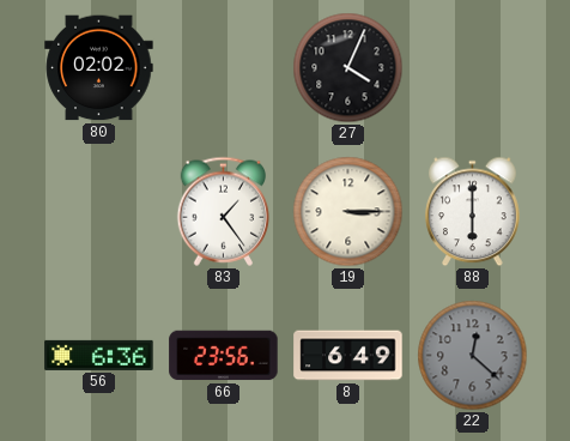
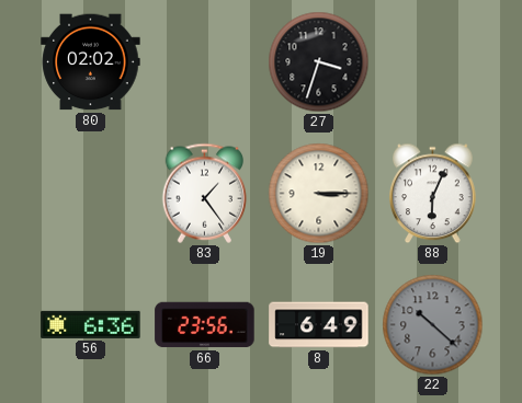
27: 4:04 -> 3:33 (319, 62)
88: 6:00 -> 6:04 (433, 194)
22: 12:22 -> 10:22 (433, 325)
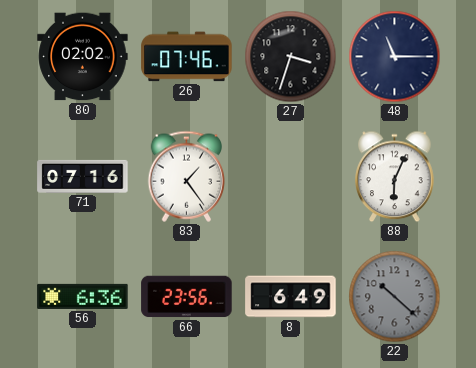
26: none -> 07:46 (187, 57)
48: none -> 11:15 (395, 57)
71: none -> 07:16 (83, 176)
19: 3:15 -> none (319, 194)
